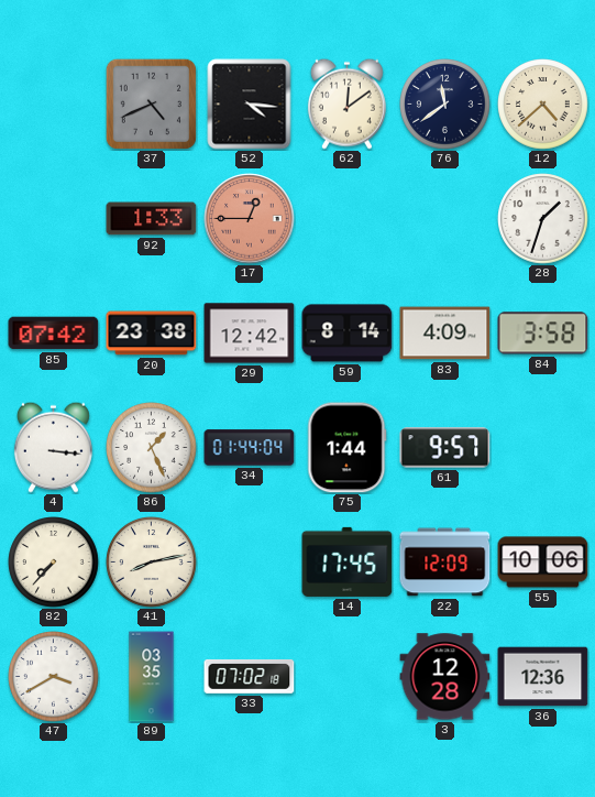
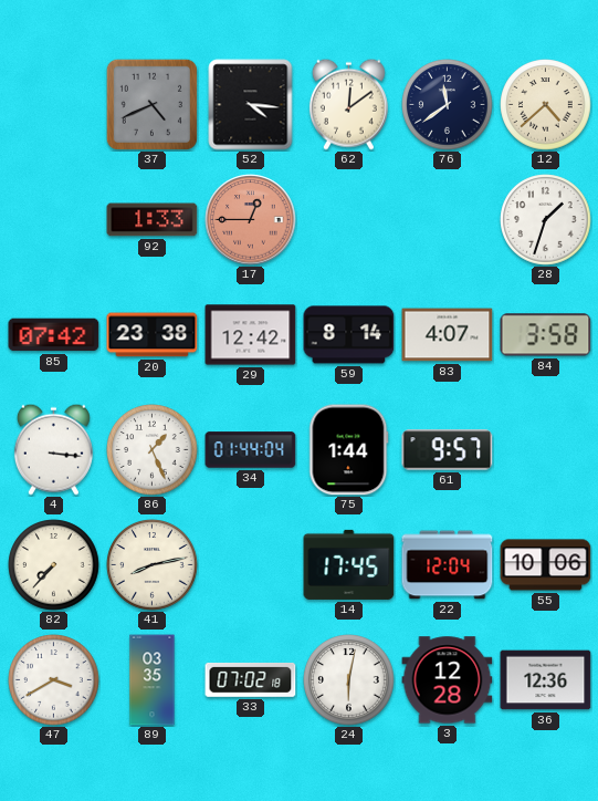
83: 4:09 -> 4:07 (448, 335)
22: 12:09 -> 12:04 (448, 565)
24: none -> 6:02 (349, 680)
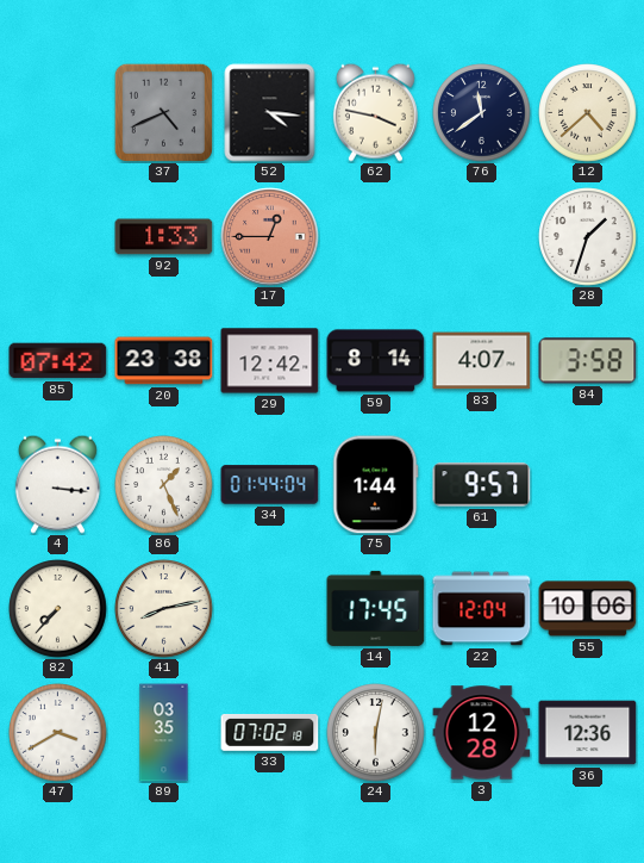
62: 12:09 -> 3:47 (375, 112)
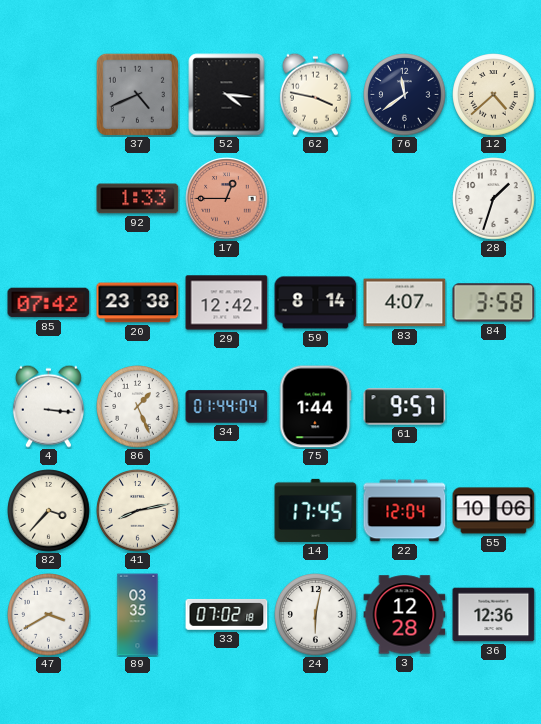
82: 7:37 -> 3:37 (49, 511)
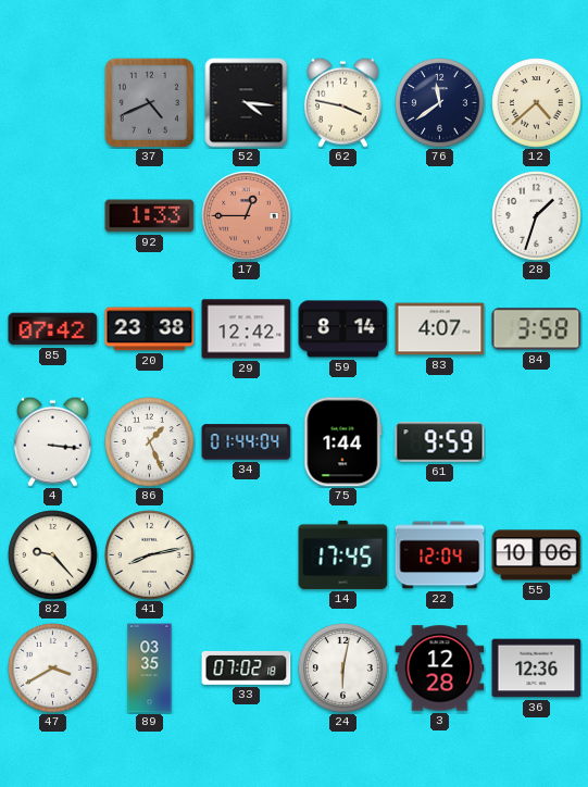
61: 9:57 -> 9:59 (440, 442)
82: 3:37 -> 9:23 (53, 555)
